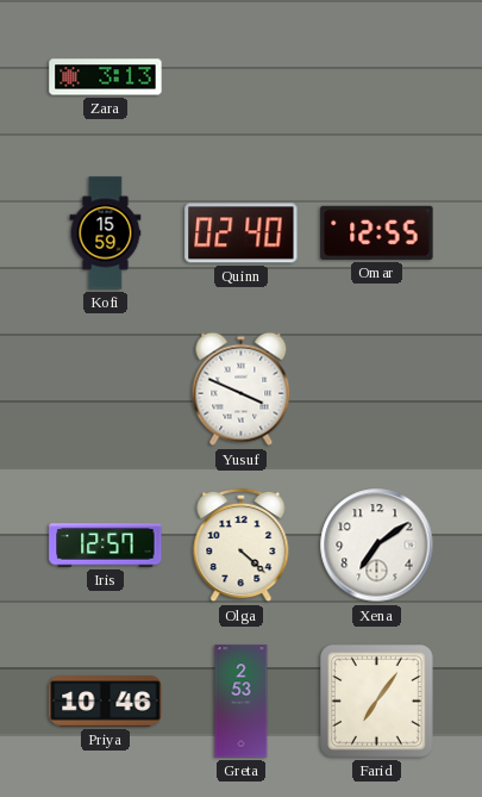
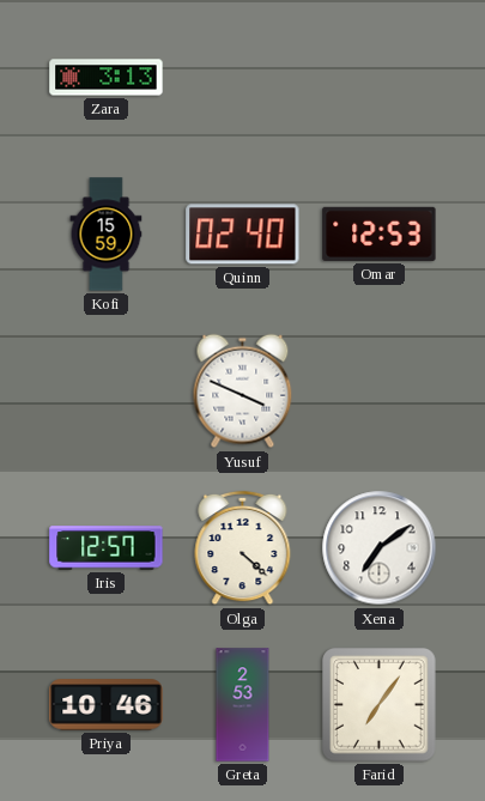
Omar: 12:55 -> 12:53 (380, 233)
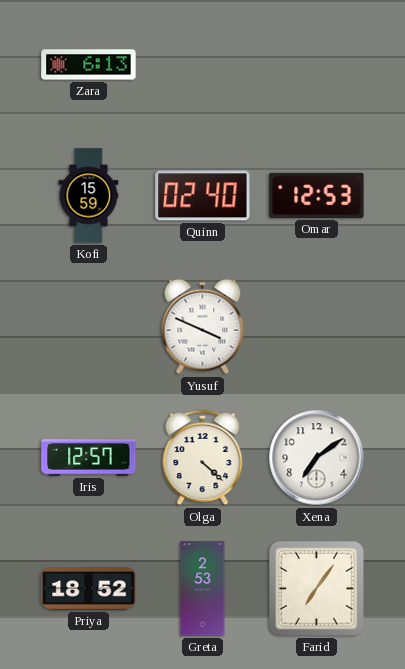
Zara: 3:13 -> 6:13 (89, 65)
Priya: 10:46 -> 18:52 (89, 589)
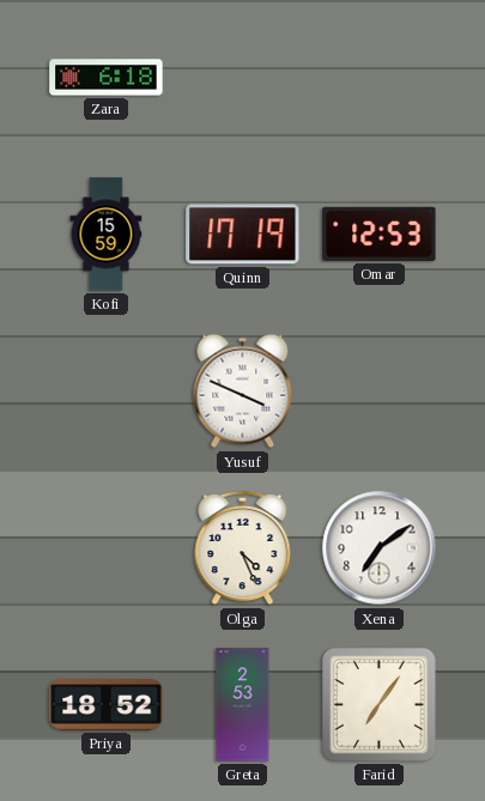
Zara: 6:13 -> 6:18 (107, 78)
Quinn: 02:40 -> 17:19 (243, 235)
Iris: 12:57 -> none (89, 458)
Olga: 4:22 -> 4:26 (243, 548)
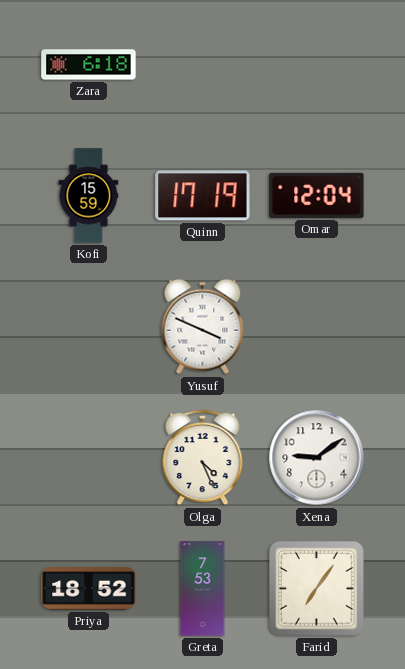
Omar: 12:53 -> 12:04 (317, 195)
Xena: 7:09 -> 9:09 (317, 458)
Greta: 2:53 -> 7:53 (203, 589)
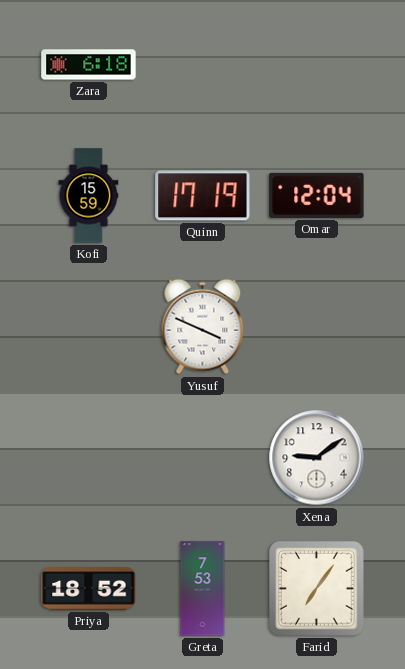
Olga: 4:26 -> none (203, 458)
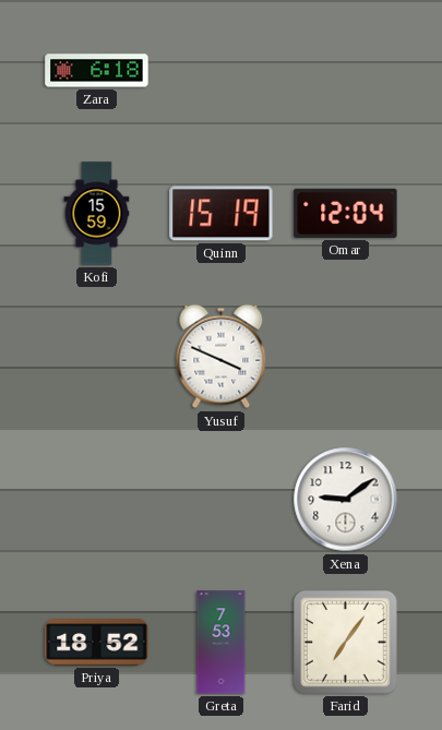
Quinn: 17:19 -> 15:19 (222, 214)
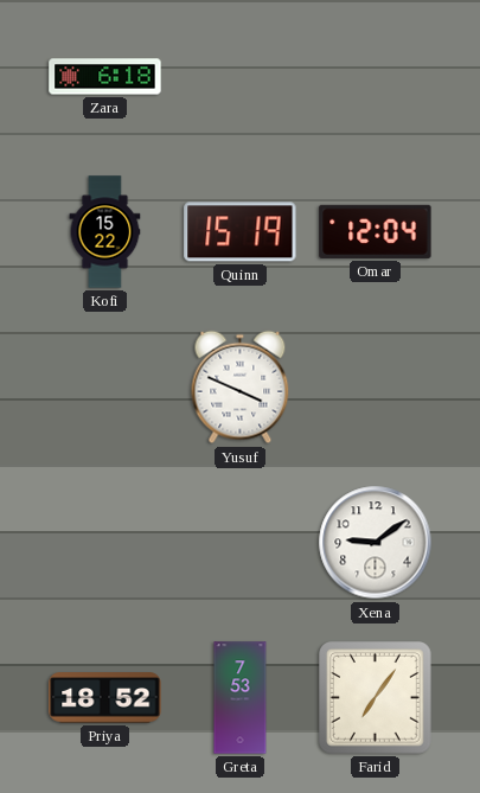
Kofi: 15:59 -> 15:22 (105, 232)
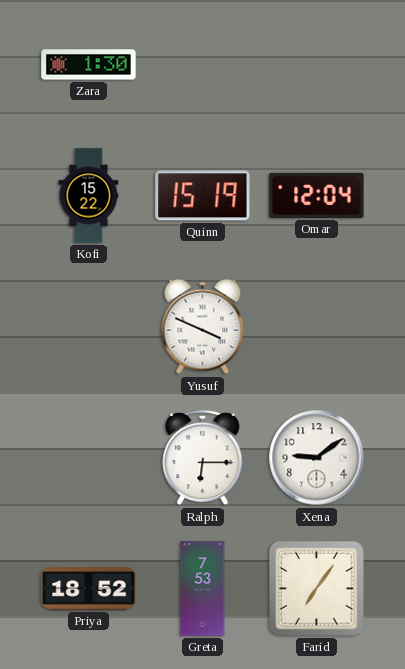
Zara: 6:18 -> 1:30 (89, 65)
Ralph: none -> 6:15 (203, 458)
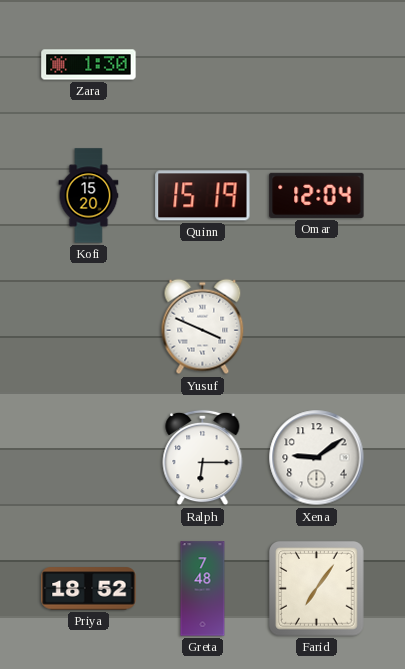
Kofi: 15:22 -> 15:20 (89, 196)
Greta: 7:53 -> 7:48 (203, 589)
